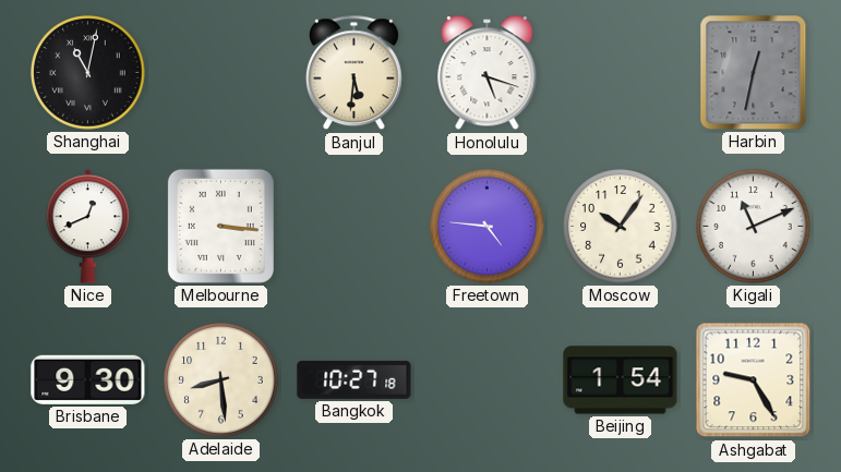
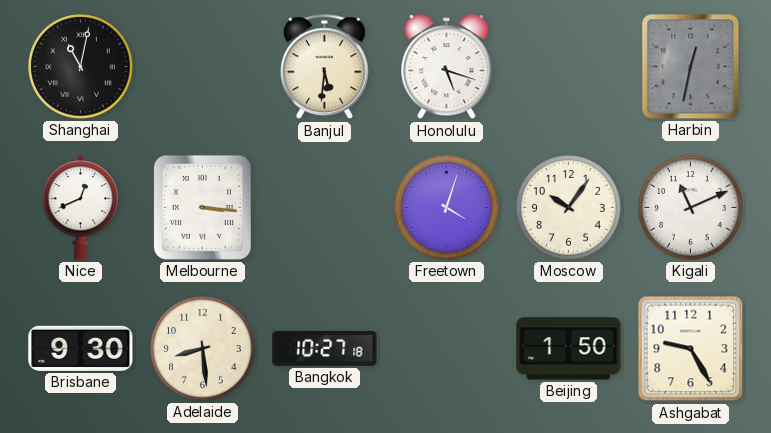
Freetown: 4:46 -> 4:03 (447, 208)
Beijing: 1:54 -> 1:50 (569, 349)
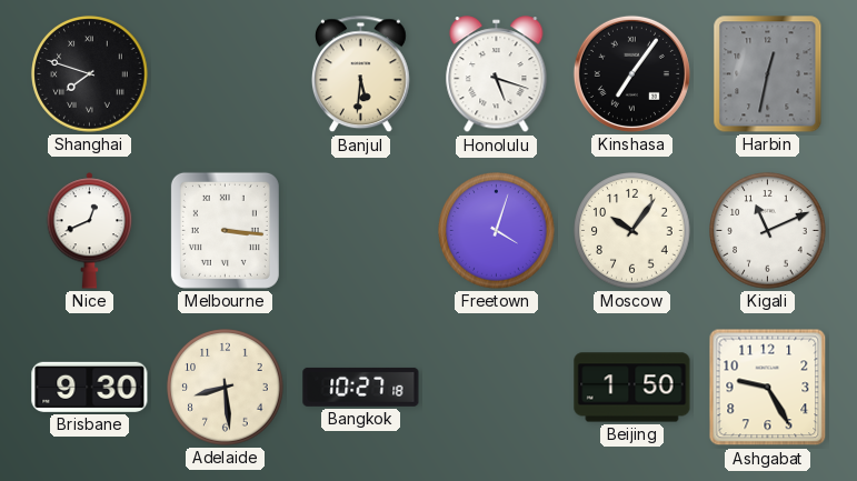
Shanghai: 11:02 -> 7:48 (90, 74)
Kinshasa: none -> 7:06 (631, 73)
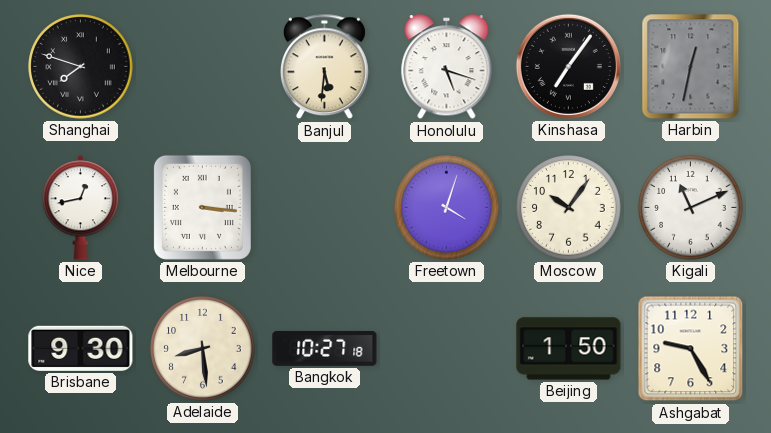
Nice: 12:41 -> 12:43 (81, 208)
